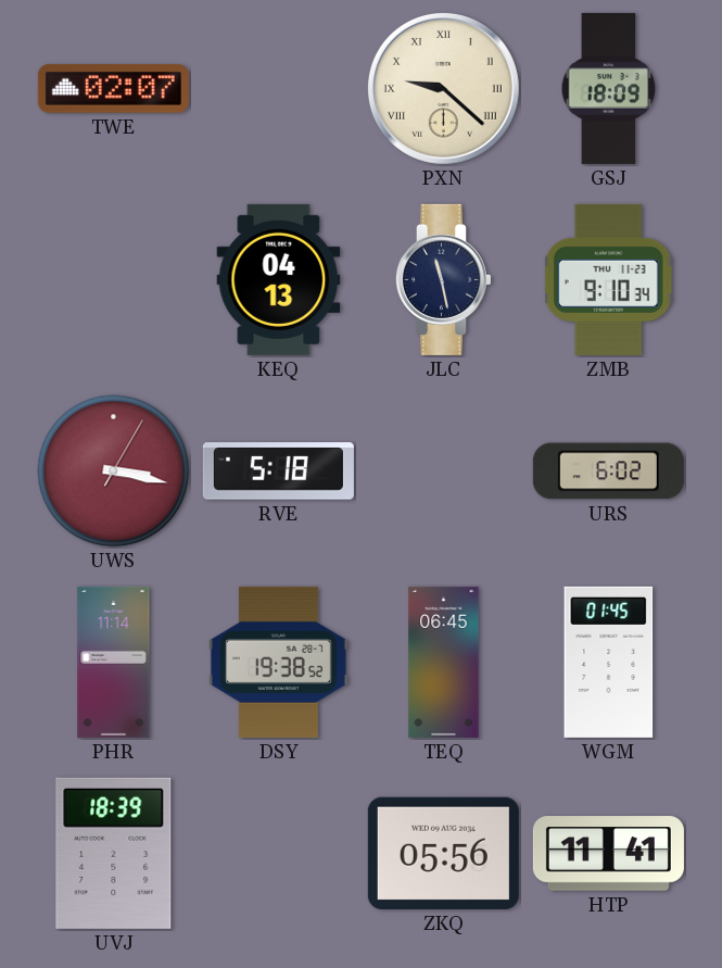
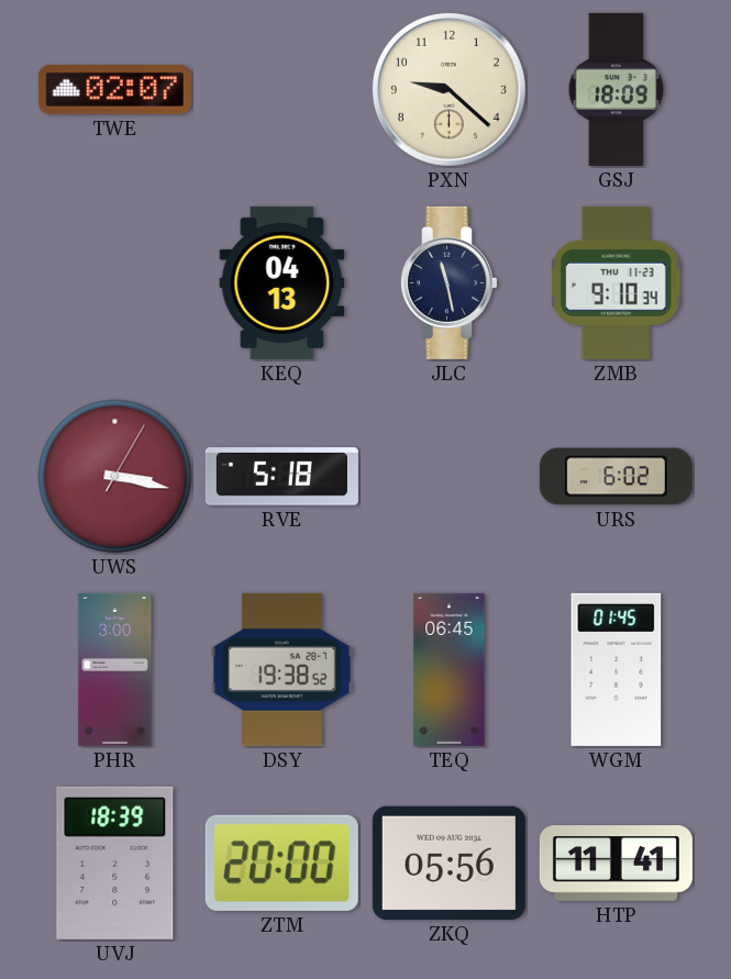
PXN numerals: Roman -> Arabic (448, 89)
PHR: 11:14 -> 3:00 (115, 669)
ZTM: none -> 20:00 (281, 863)
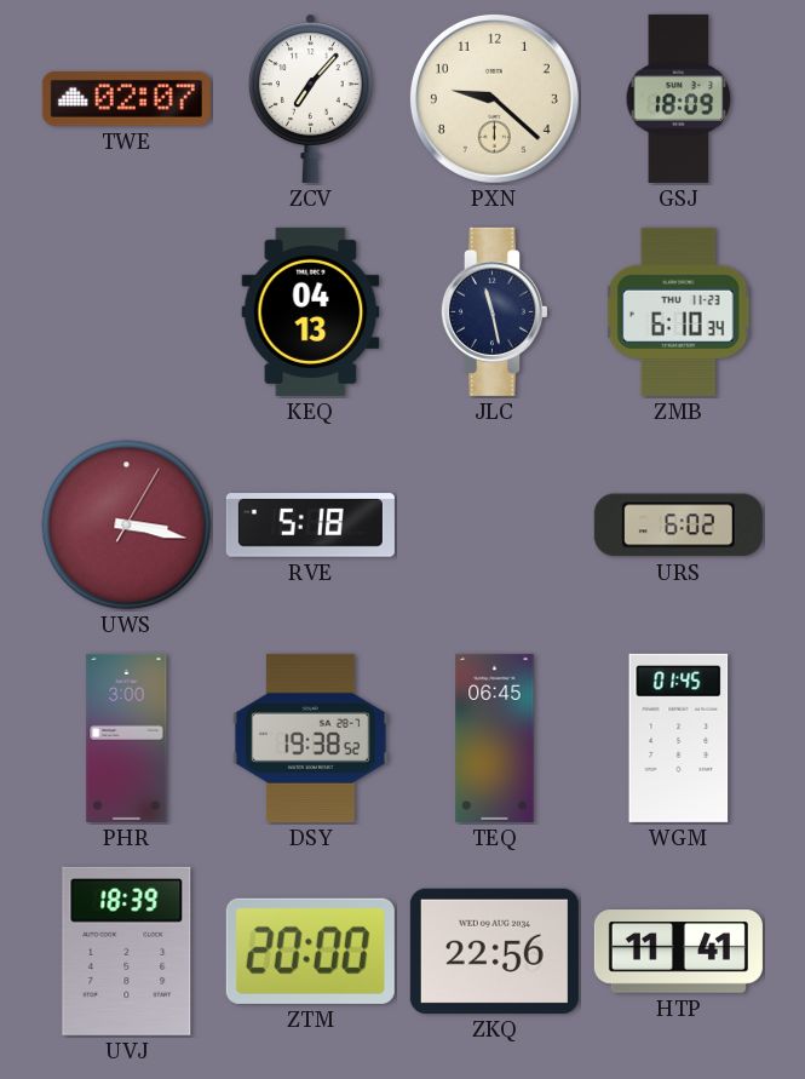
ZCV: none -> 7:07 (310, 98)
ZMB: 9:10 -> 6:10 (678, 311)
ZKQ: 05:56 -> 22:56 (494, 951)
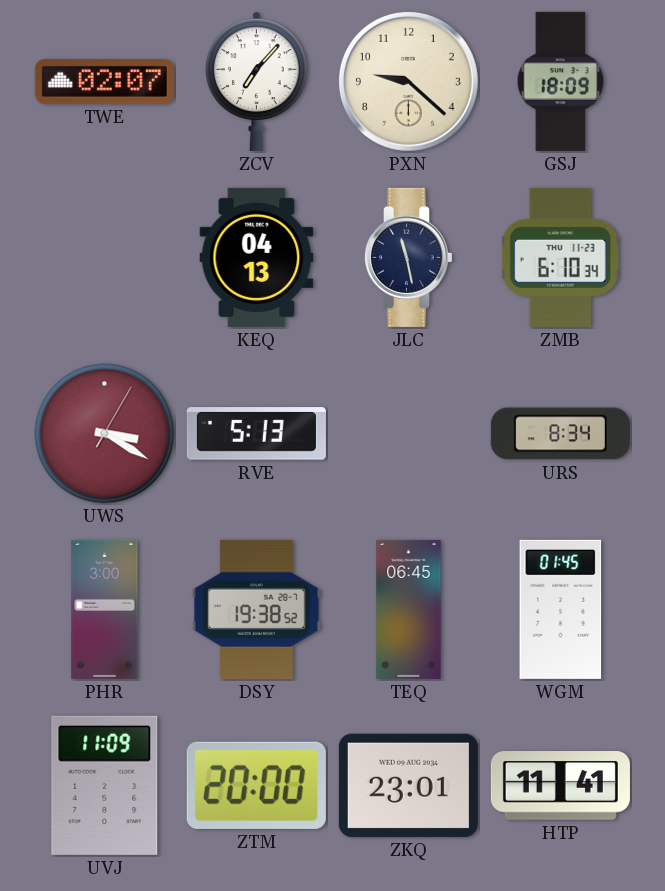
UWS: 3:17 -> 3:20 (105, 434)
RVE: 5:18 -> 5:13 (256, 434)
URS: 6:02 -> 8:34 (560, 434)
UVJ: 18:39 -> 11:09 (105, 785)
ZKQ: 22:56 -> 23:01 (408, 785)
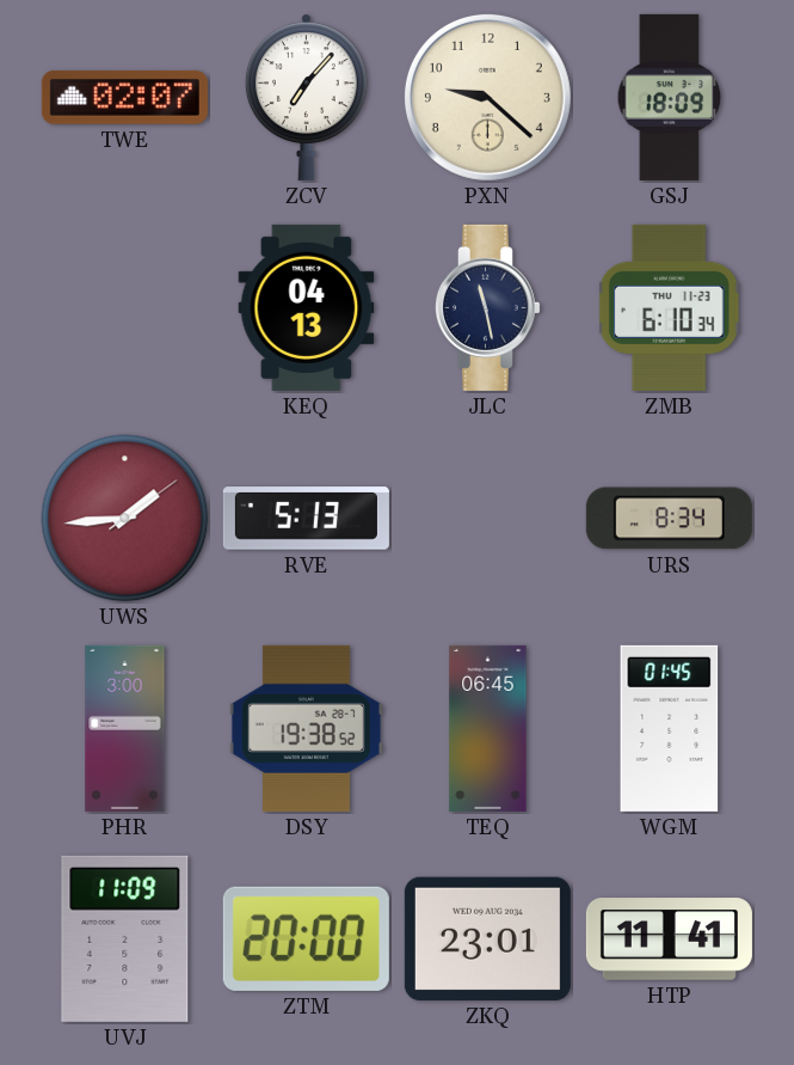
UWS: 3:20 -> 1:44 (125, 519)
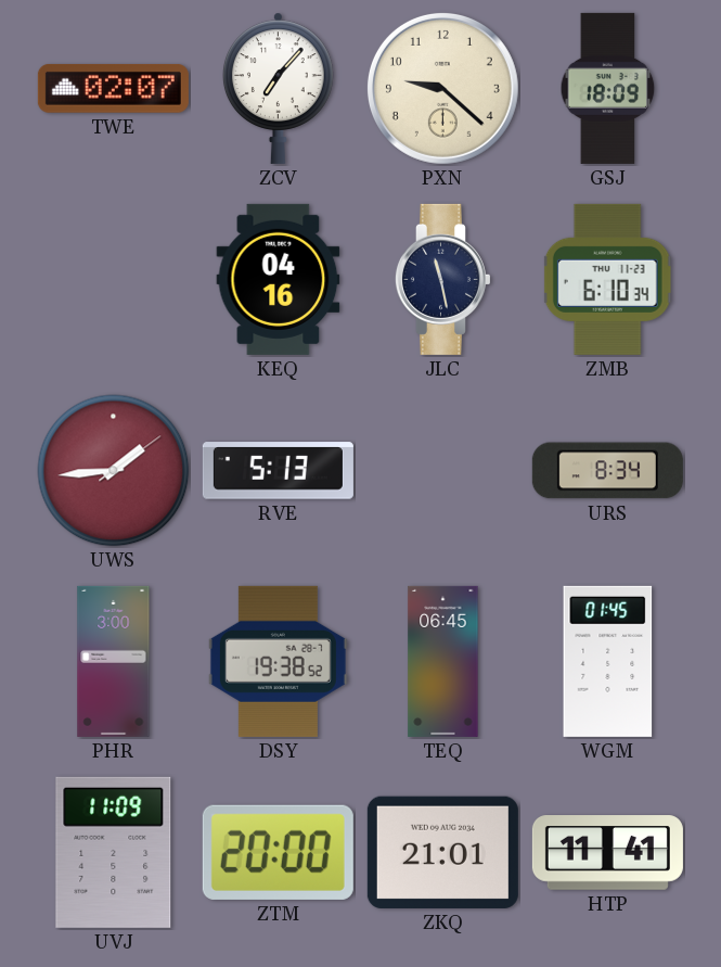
KEQ: 04:13 -> 04:16 (279, 279)
ZKQ: 23:01 -> 21:01 (442, 852)
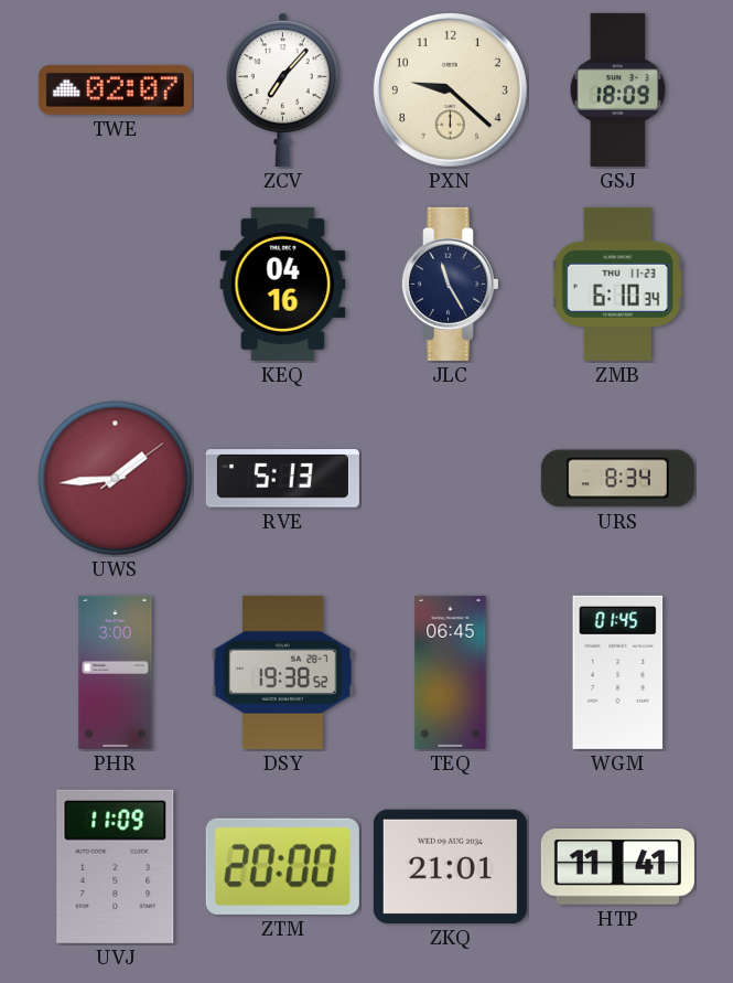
JLC: 11:28 -> 11:25 (450, 284)
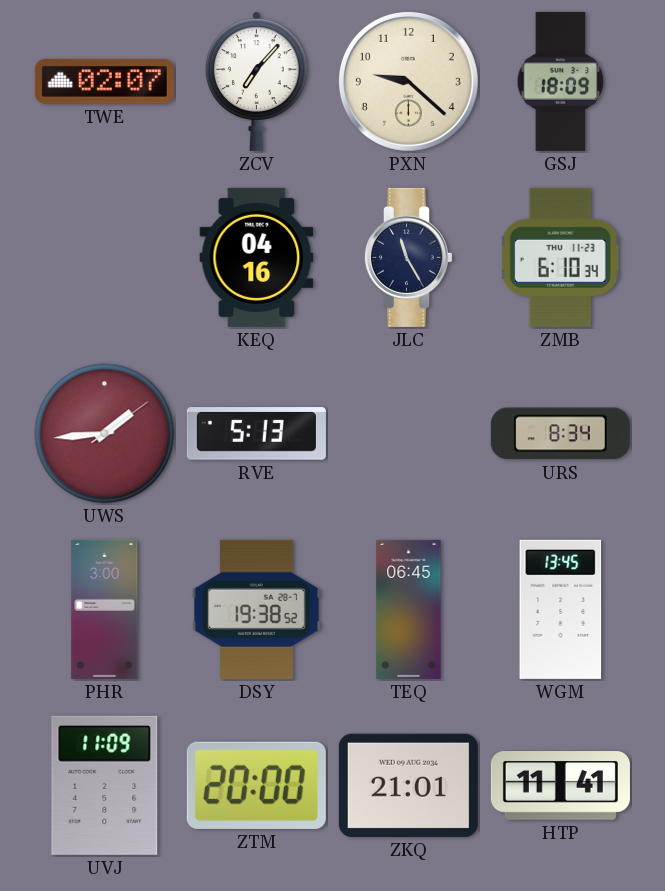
WGM: 01:45 -> 13:45 (561, 609)
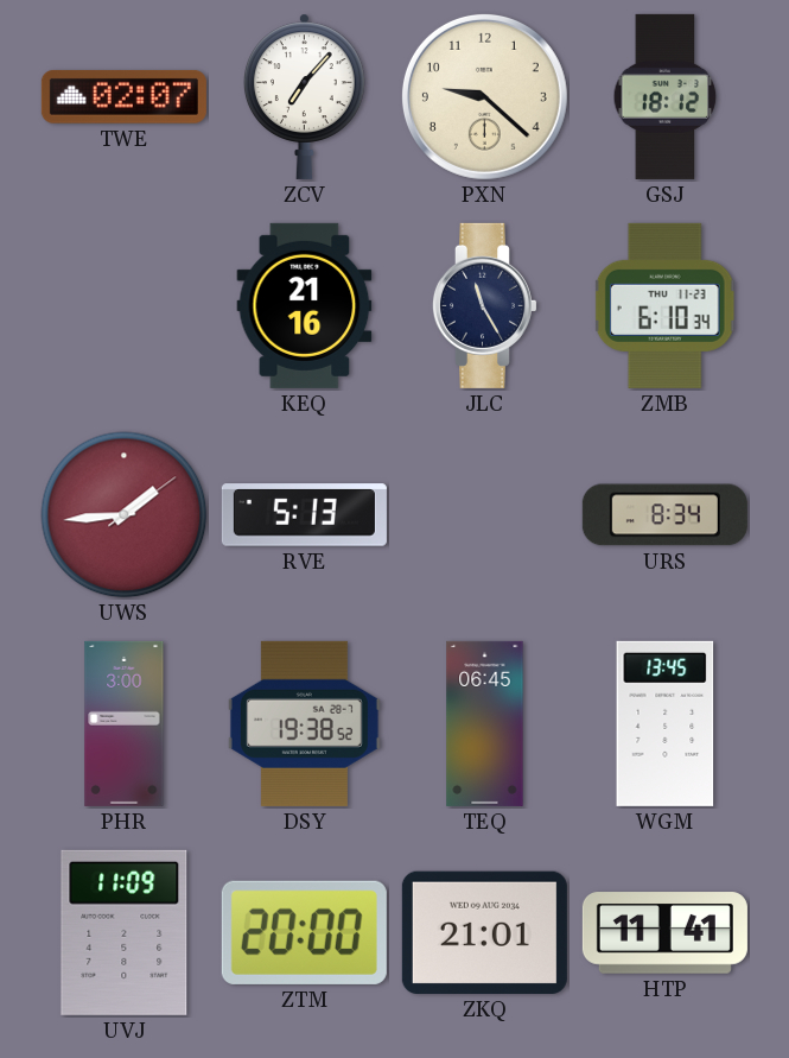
GSJ: 18:09 -> 18:12 (666, 96)
KEQ: 04:16 -> 21:16 (305, 305)
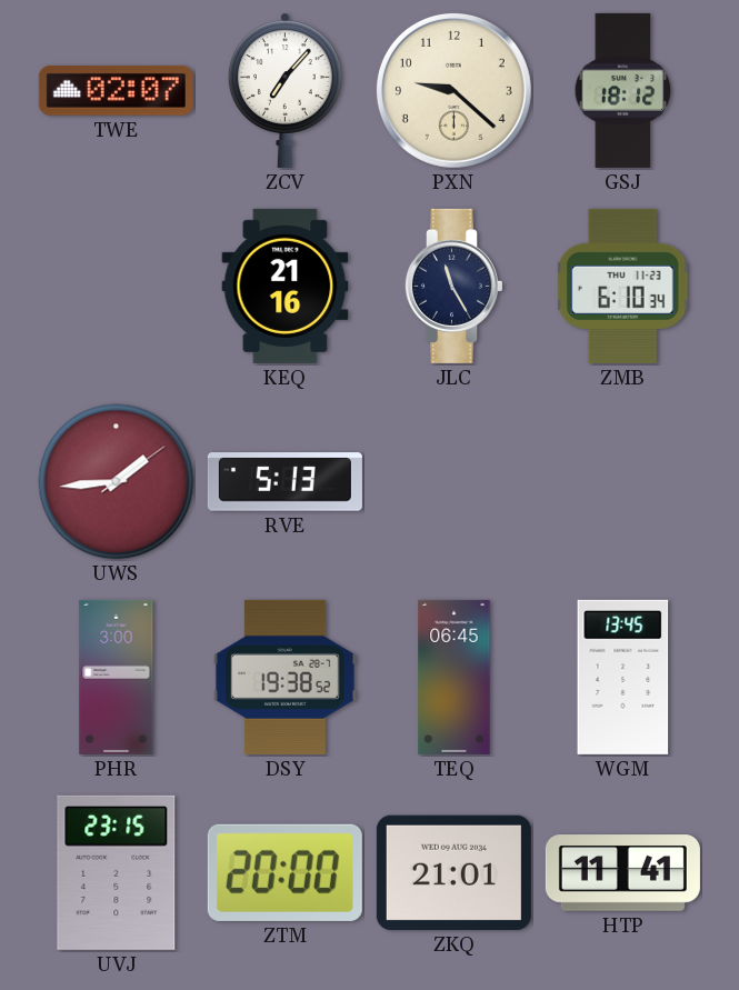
URS: 8:34 -> none (664, 515)
UVJ: 11:09 -> 23:15 (117, 872)
